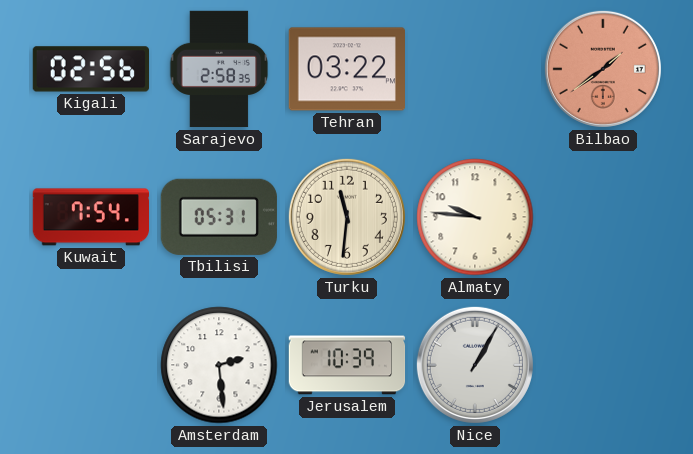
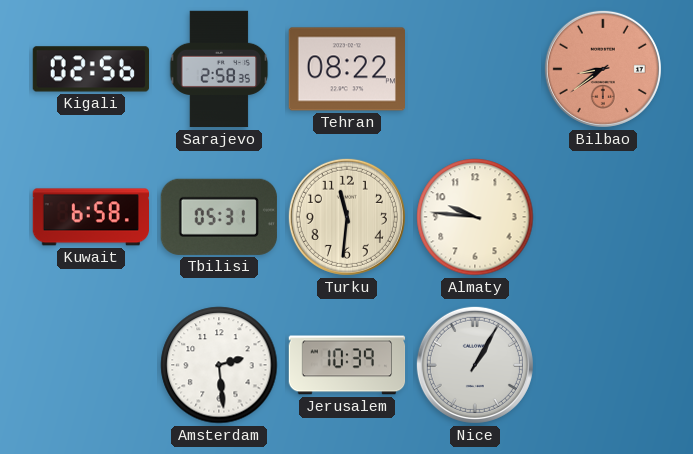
Tehran: 03:22 -> 08:22 (346, 69)
Bilbao: 1:39 -> 8:39 (603, 69)
Kuwait: 7:54 -> 6:58 (90, 217)
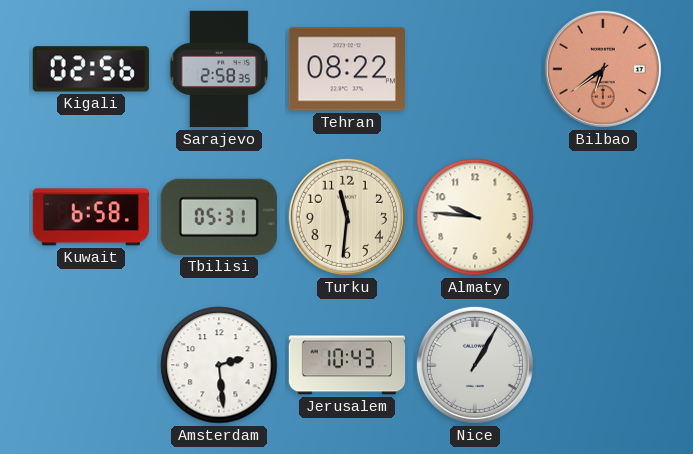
Bilbao: 8:39 -> 6:39 (603, 69)
Jerusalem: 10:39 -> 10:43 (347, 365)
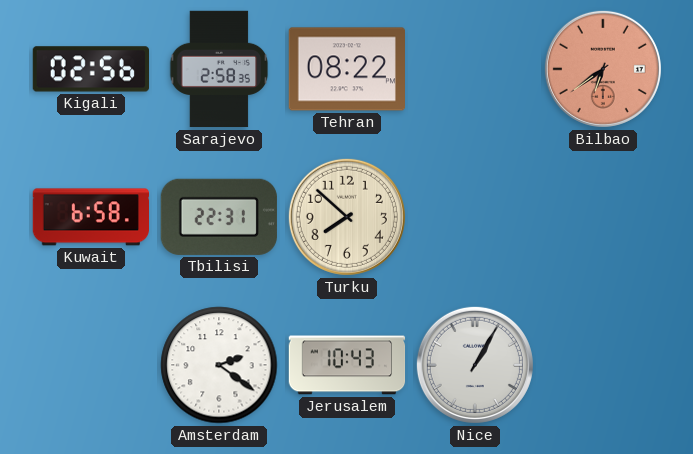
Tbilisi: 05:31 -> 22:31 (219, 217)
Turku: 11:31 -> 7:52 (347, 217)
Almaty: 9:46 -> none (475, 217)
Amsterdam: 2:29 -> 2:21 (219, 365)
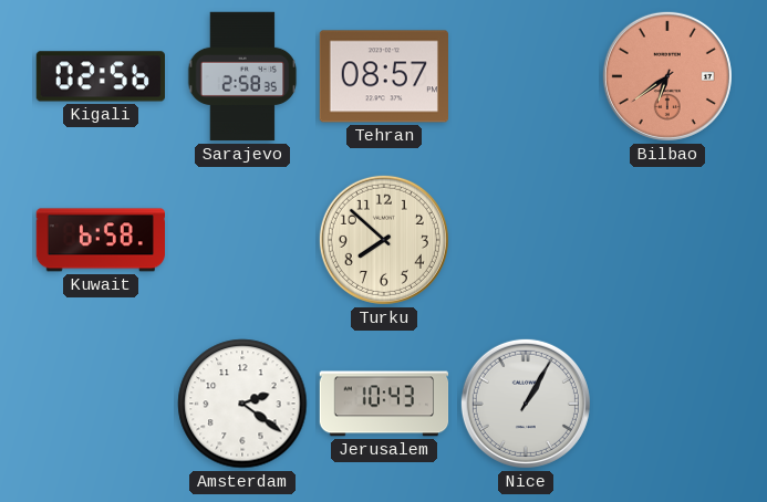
Tehran: 08:22 -> 08:57 (383, 76)
Tbilisi: 22:31 -> none (219, 217)
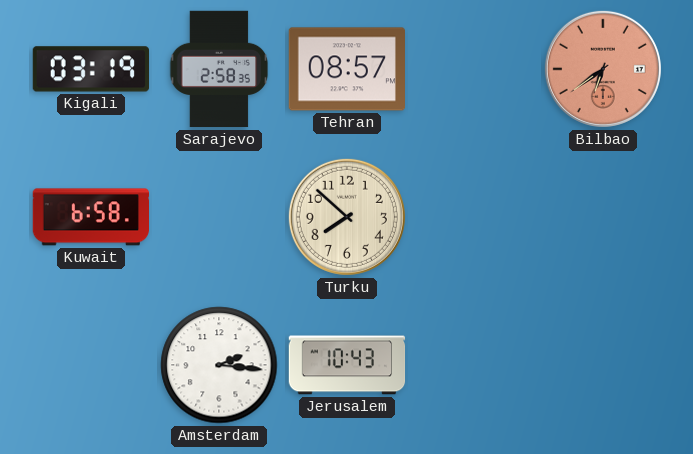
Kigali: 02:56 -> 03:19 (90, 69)
Amsterdam: 2:21 -> 2:16 (219, 365)
Nice: 1:05 -> none (526, 404)
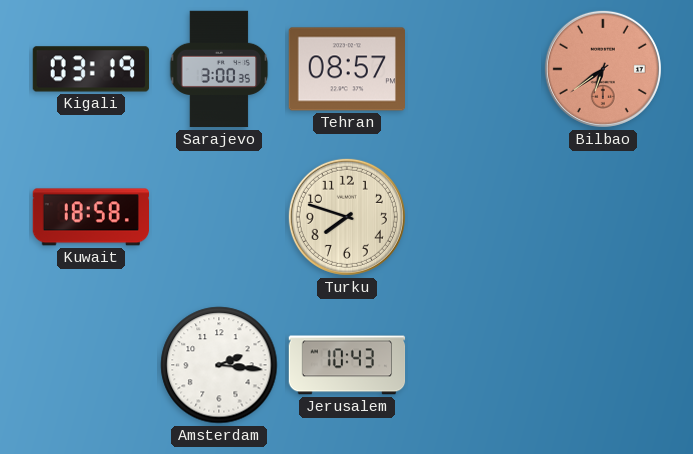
Sarajevo: 2:58 -> 3:00 (219, 69)
Kuwait: 6:58 -> 18:58 (90, 217)
Turku: 7:52 -> 7:48 (347, 217)
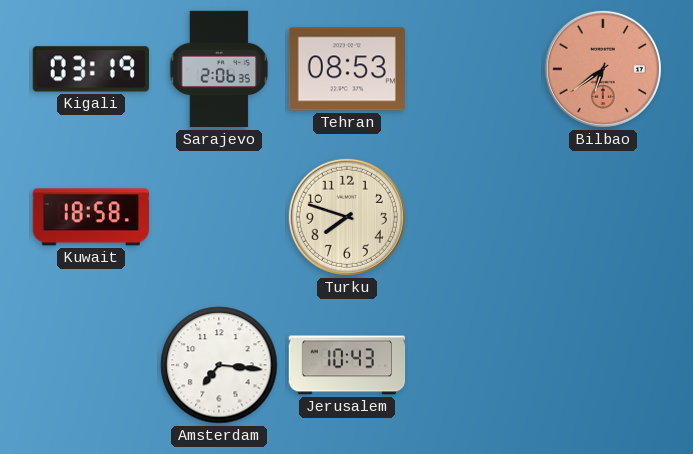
Sarajevo: 3:00 -> 2:06 (219, 69)
Tehran: 08:57 -> 08:53 (346, 69)
Amsterdam: 2:16 -> 7:16 (219, 365)
